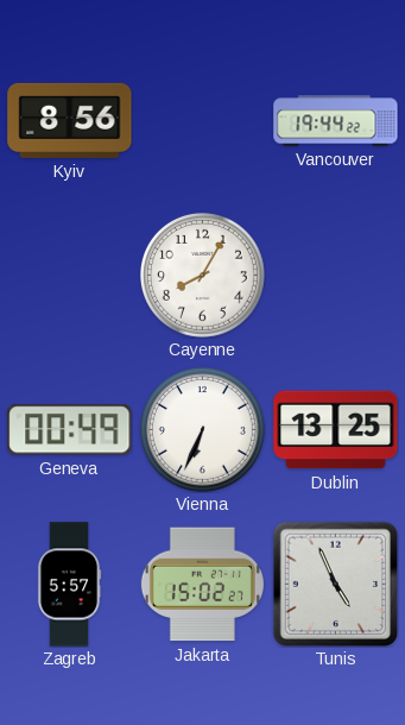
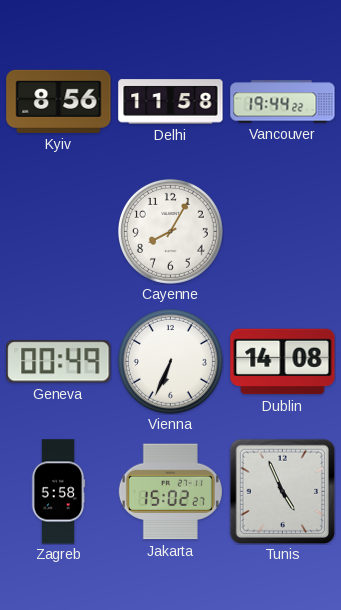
Delhi: none -> 11:58 (171, 102)
Dublin: 13:25 -> 14:08 (283, 362)
Zagreb: 5:57 -> 5:58 (58, 492)
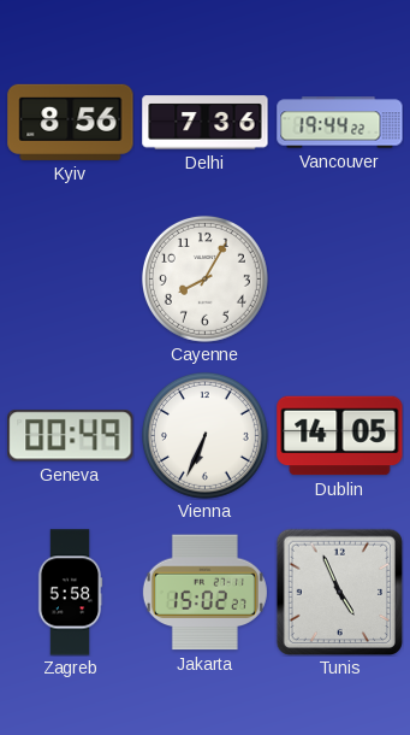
Delhi: 11:58 -> 7:36 (206, 123)
Dublin: 14:08 -> 14:05 (340, 436)
